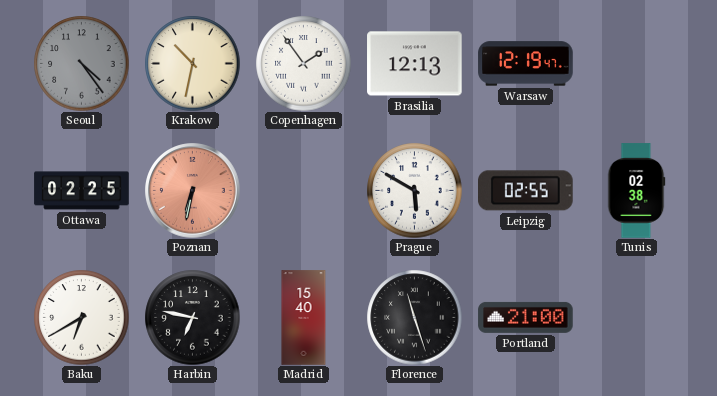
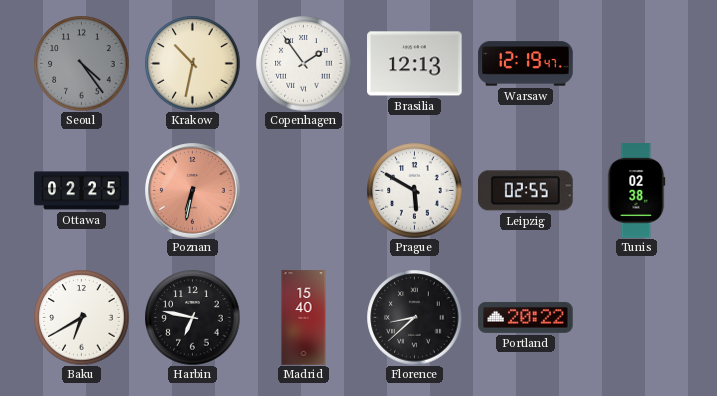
Florence: 11:27 -> 8:38 (414, 317)
Portland: 21:00 -> 20:22 (526, 317)
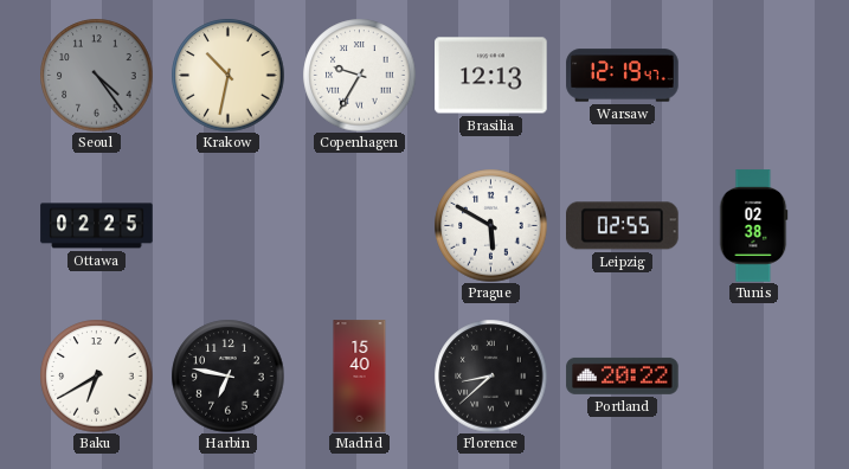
Copenhagen: 1:54 -> 9:35 (359, 75)
Poznan: 6:32 -> none (193, 191)
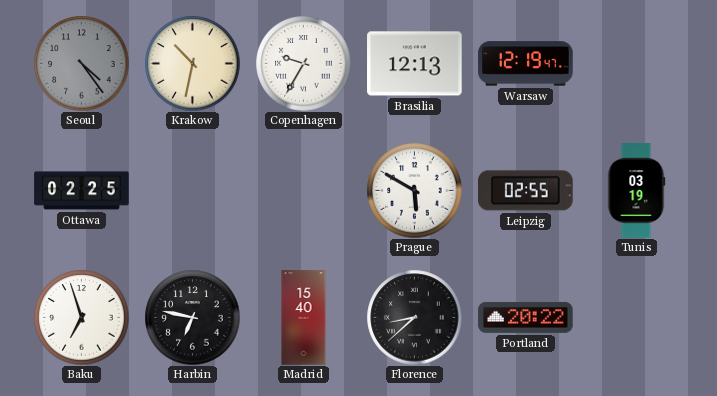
Tunis: 02:38 -> 03:19 (637, 191)
Baku: 6:40 -> 6:57 (81, 317)
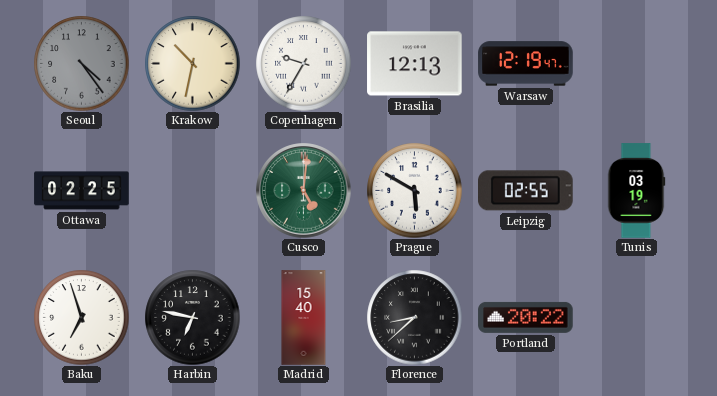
Cusco: none -> 5:01 (304, 191)
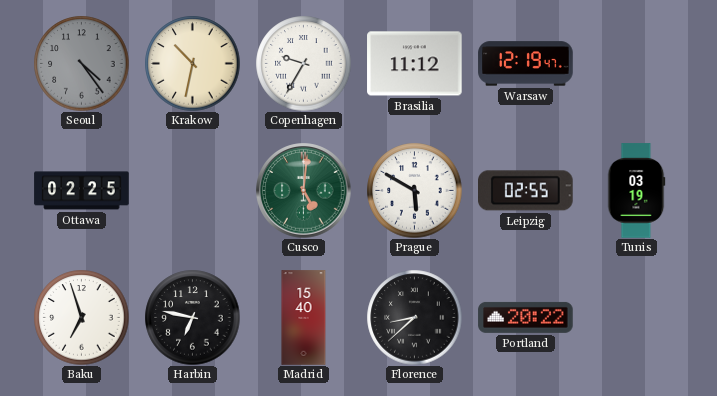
Brasilia: 12:13 -> 11:12 (415, 64)
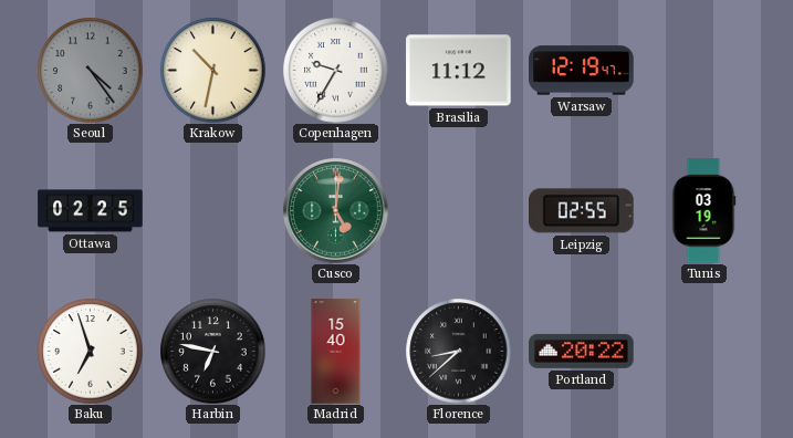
Prague: 5:50 -> none (414, 190)
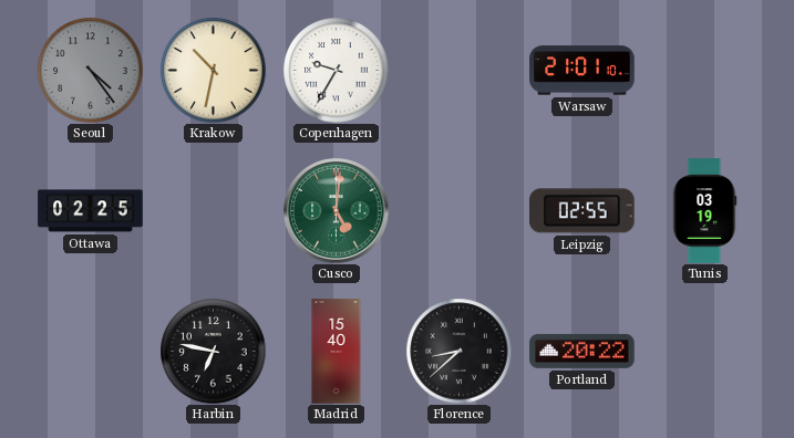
Brasilia: 11:12 -> none (459, 71)
Warsaw: 12:19 -> 21:01 (582, 71)
Baku: 6:57 -> none (90, 351)
